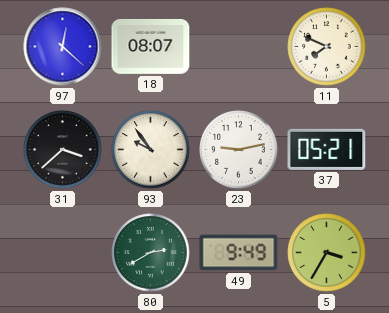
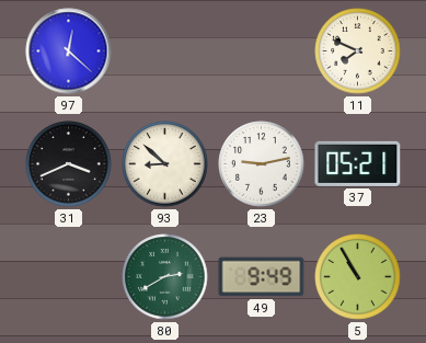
18: 08:07 -> none (151, 46)
31: 3:38 -> 3:41 (69, 164)
93: 9:54 -> 8:52 (165, 164)
5: 3:35 -> 10:55 (358, 277)
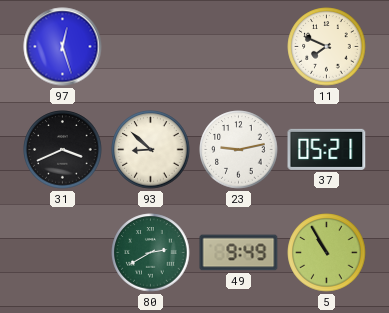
97: 12:22 -> 12:27 (63, 47)
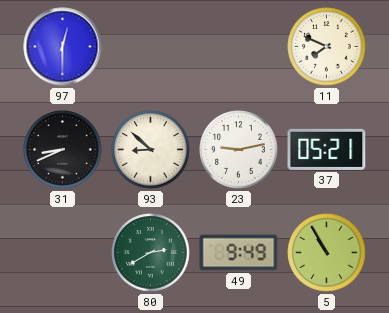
97: 12:27 -> 12:30 (63, 47)
31: 3:41 -> 8:41 (63, 150)
